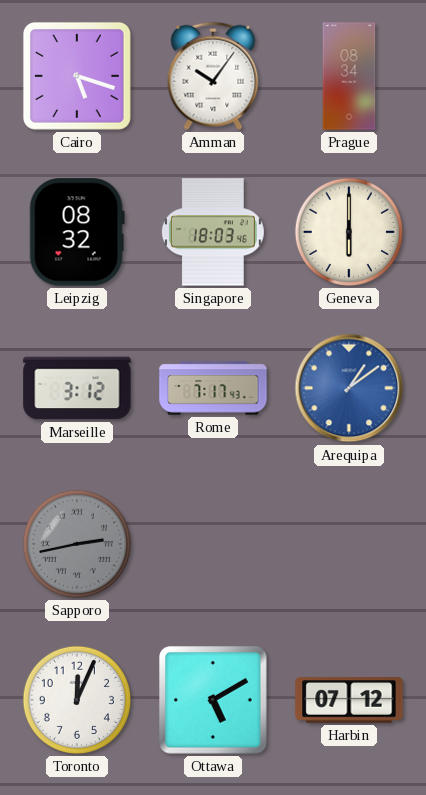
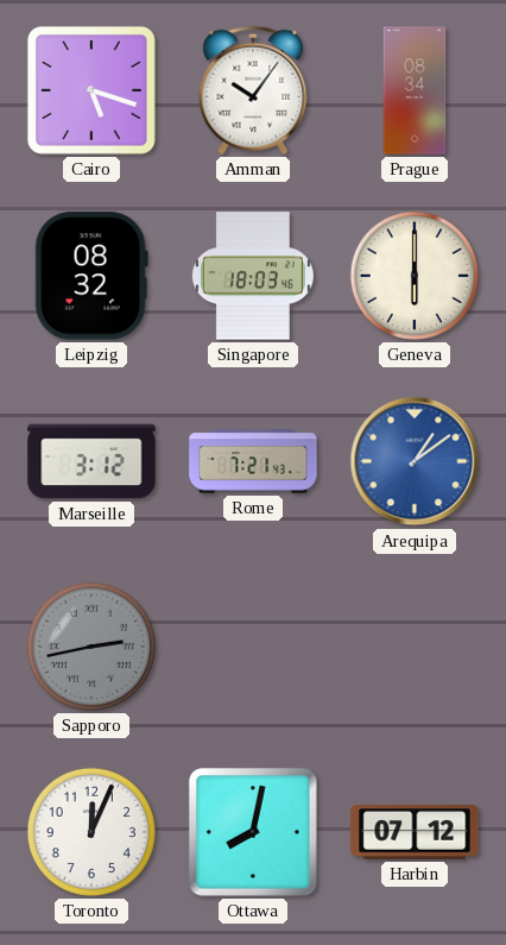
Rome: 7:17 -> 7:21 (253, 461)
Ottawa: 5:10 -> 8:02 (253, 832)
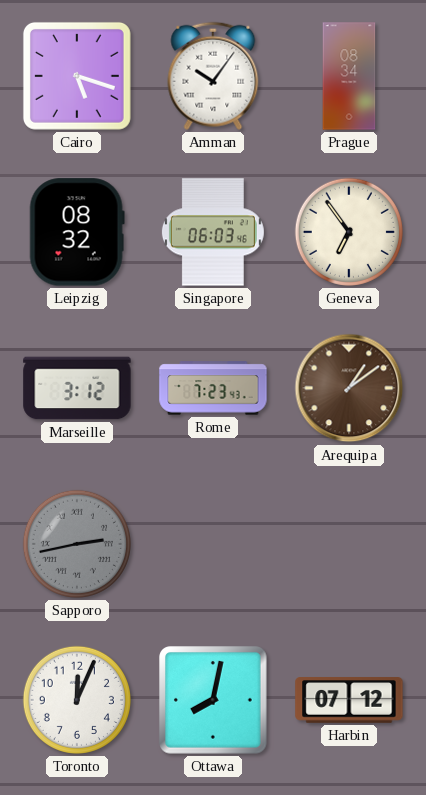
Singapore: 18:03 -> 06:03 (213, 232)
Geneva: 6:00 -> 6:54 (349, 232)
Rome: 7:21 -> 7:23 (213, 388)
Arequipa dial: blue -> brown (349, 388)
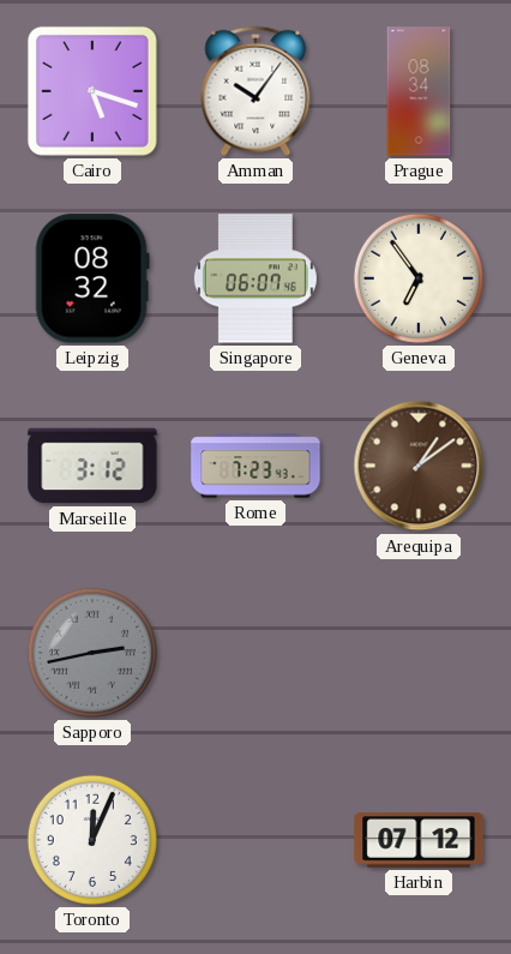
Singapore: 06:03 -> 06:07 (256, 278)
Ottawa: 8:02 -> none (213, 700)
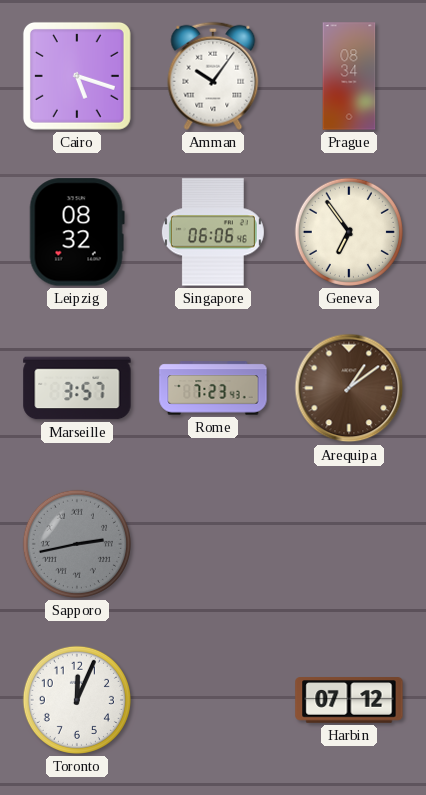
Singapore: 06:07 -> 06:06 (213, 232)
Marseille: 3:12 -> 3:57 (77, 388)
